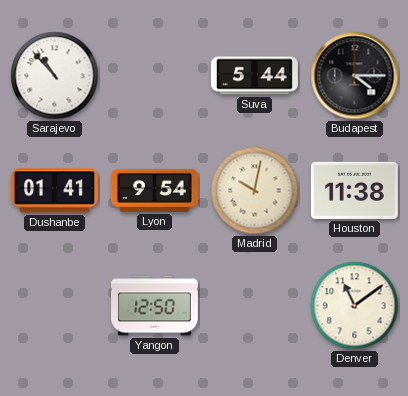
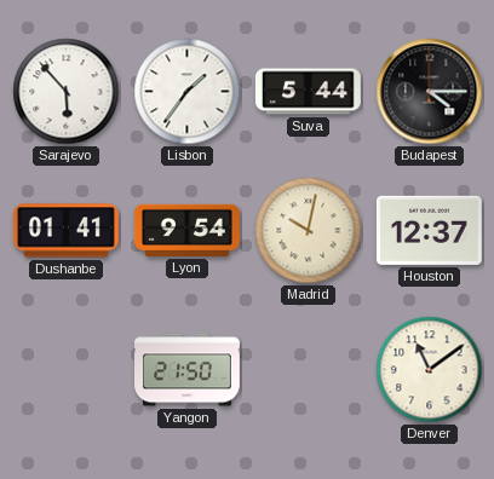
Sarajevo: 10:53 -> 5:53 (67, 92)
Lisbon: none -> 1:36 (188, 92)
Houston: 11:38 -> 12:37 (429, 230)
Yangon: 12:50 -> 21:50 (188, 370)
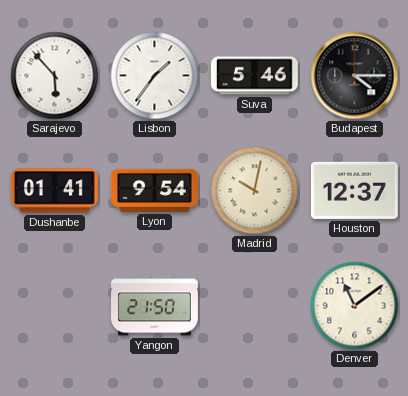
Suva: 5:44 -> 5:46 (254, 76)
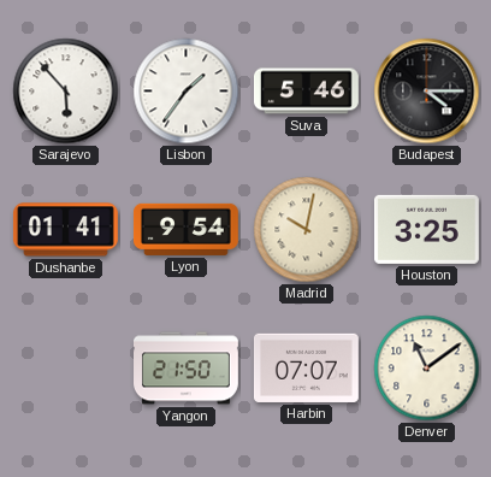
Houston: 12:37 -> 3:25 (426, 229)
Harbin: none -> 07:07 (306, 367)
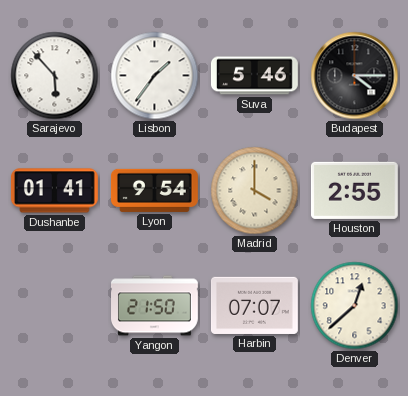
Madrid: 10:02 -> 4:00 (255, 191)
Houston: 3:25 -> 2:55 (354, 190)
Denver: 11:09 -> 12:38 (355, 306)
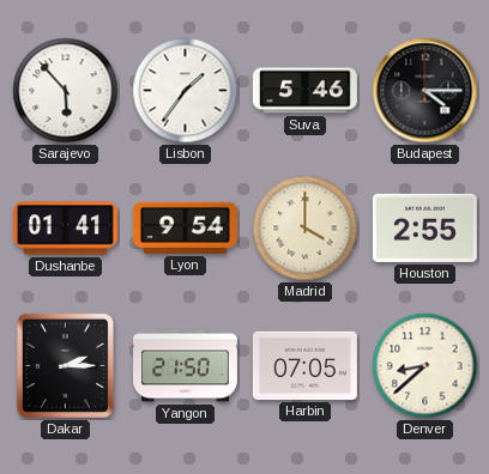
Dakar: none -> 2:15 (65, 365)
Harbin: 07:07 -> 07:05 (304, 365)
Denver: 12:38 -> 8:38 (425, 366)
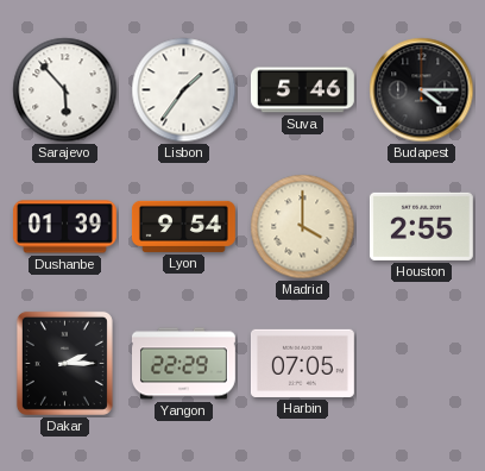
Dushanbe: 01:41 -> 01:39 (64, 227)
Yangon: 21:50 -> 22:29 (184, 364)
Denver: 8:38 -> none (425, 366)
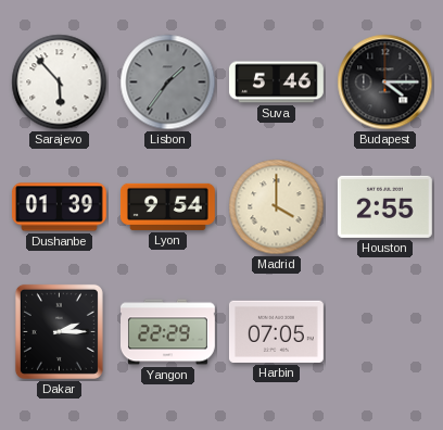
Lisbon dial: white -> grey (168, 83)
